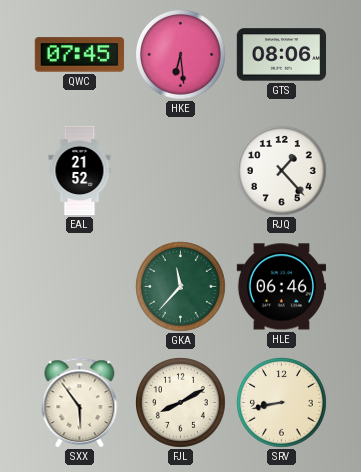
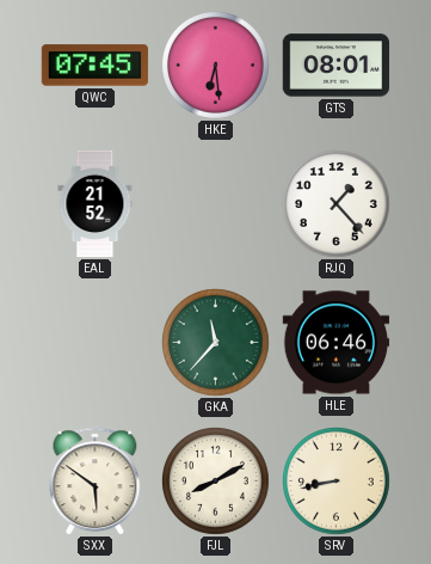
GTS: 08:06 -> 08:01 (337, 66)
SXX: 5:54 -> 5:51 (96, 482)
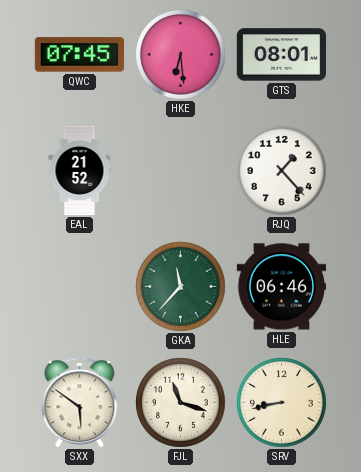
FJL: 8:10 -> 11:18 (181, 403)
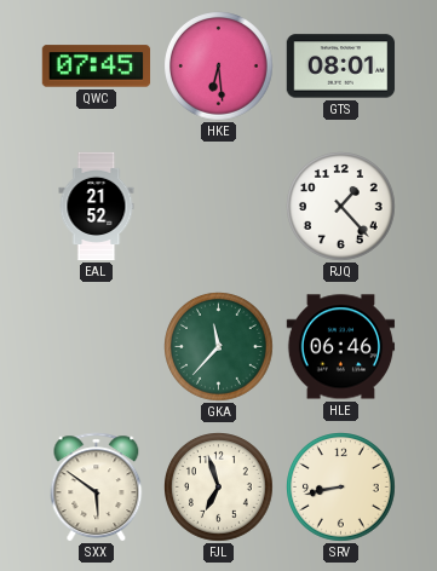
FJL: 11:18 -> 6:57 (219, 488)
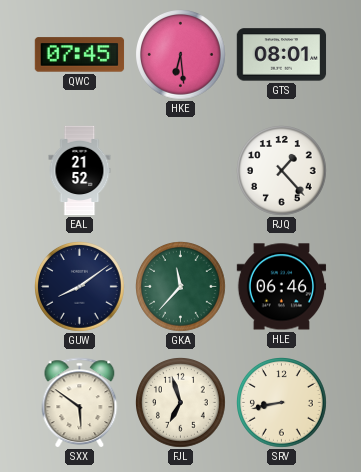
GUW: none -> 8:09 (80, 287)
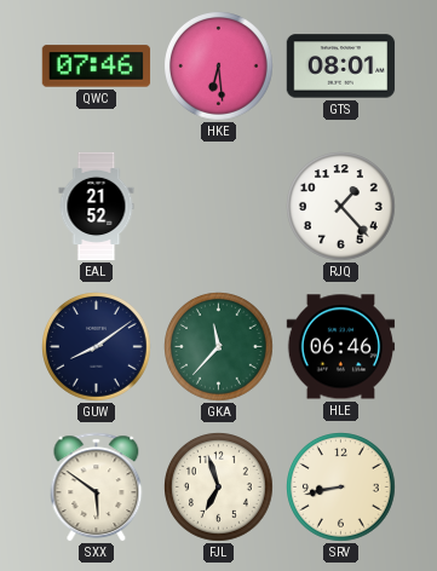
QWC: 07:45 -> 07:46 (97, 67)
